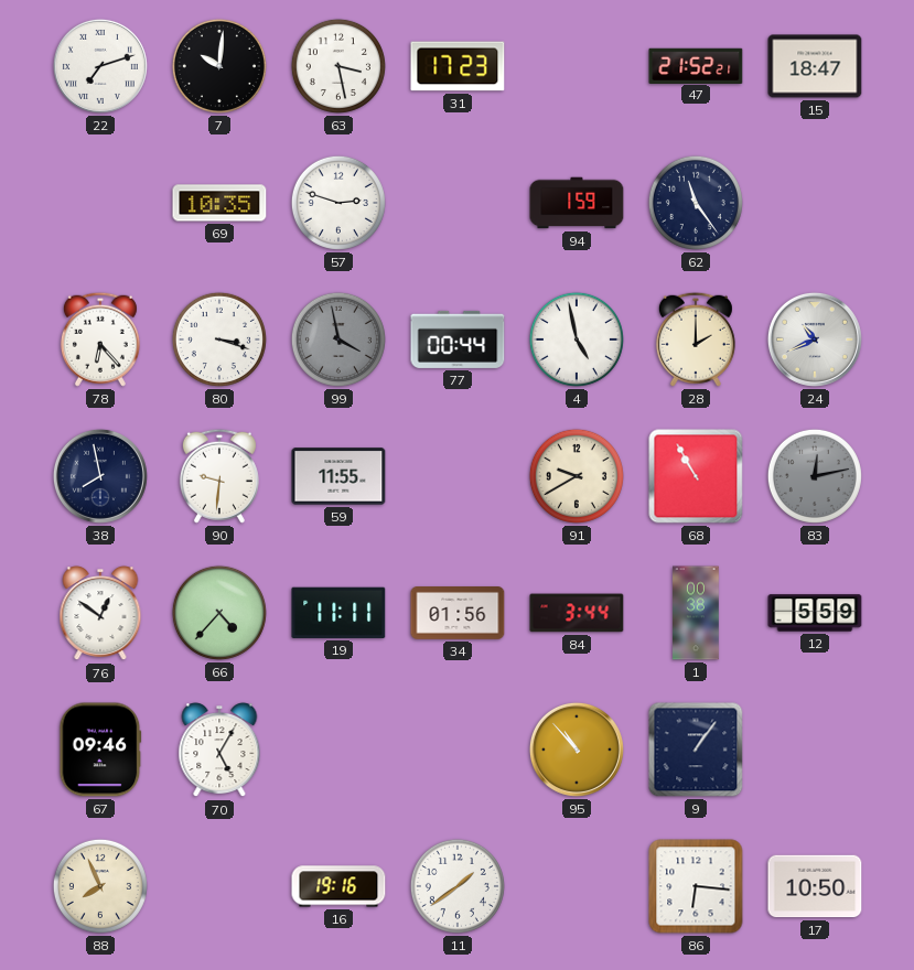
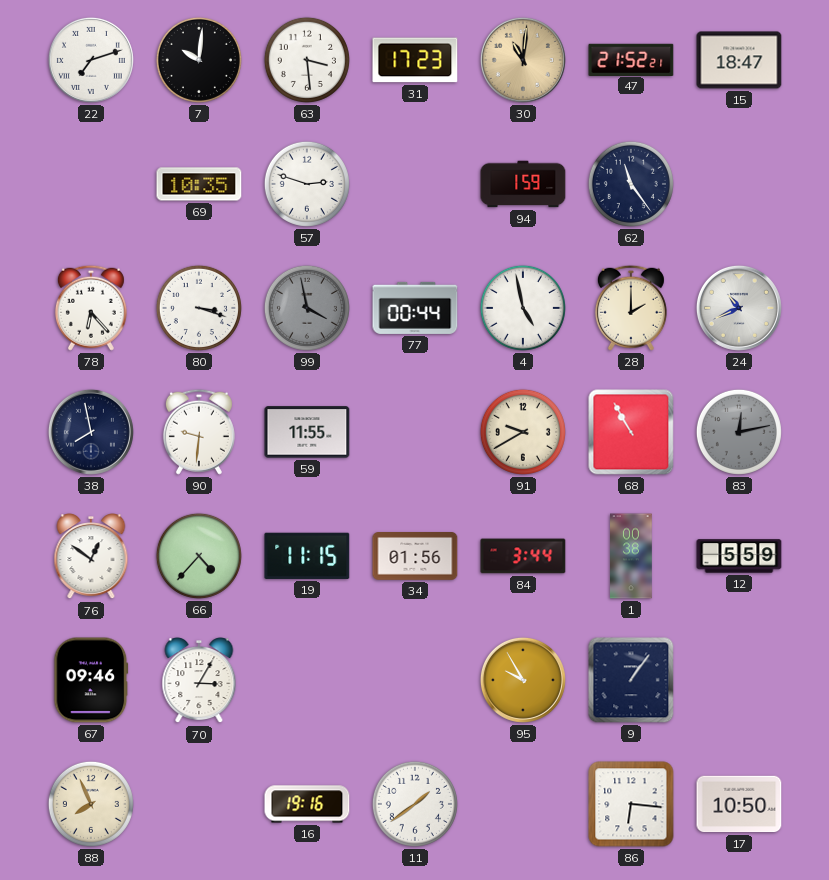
63: 3:28 -> 3:29 (307, 60)
30: none -> 11:01 (523, 60)
19: 11:11 -> 11:15 (307, 556)
70: 5:05 -> 3:05 (199, 681)
95: 10:53 -> 9:55 (523, 680)
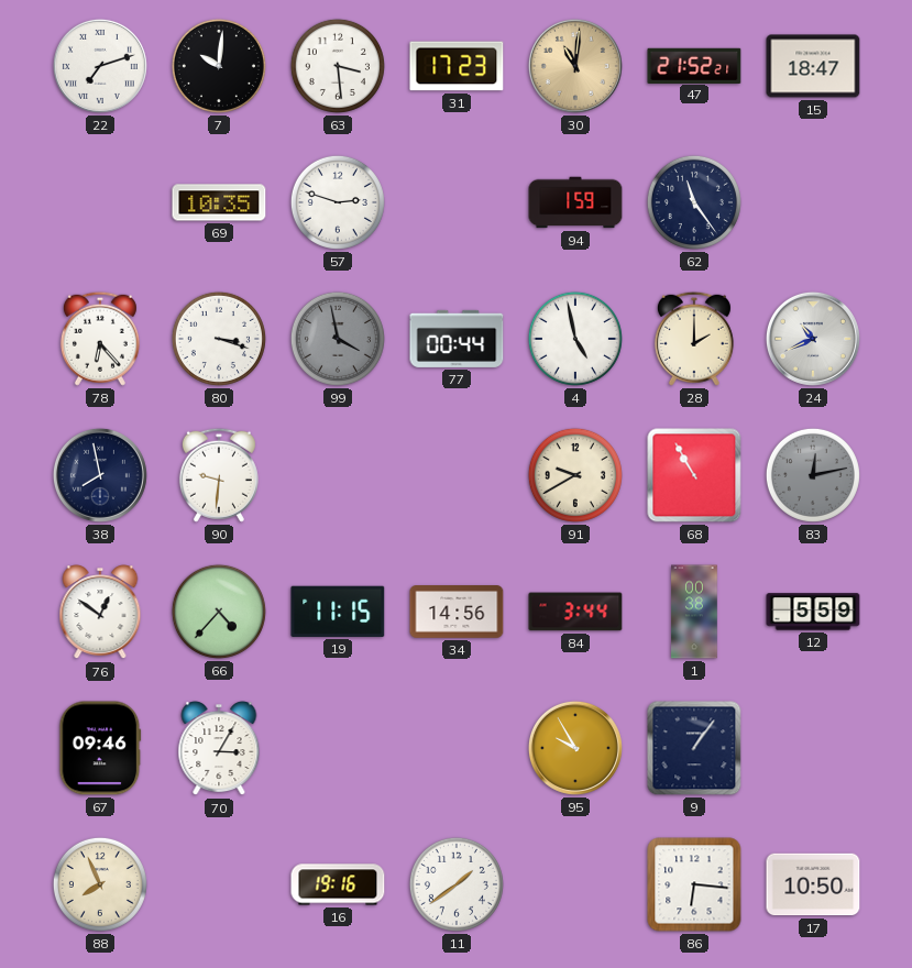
59: 11:55 -> none (307, 432)
34: 01:56 -> 14:56 (457, 613)
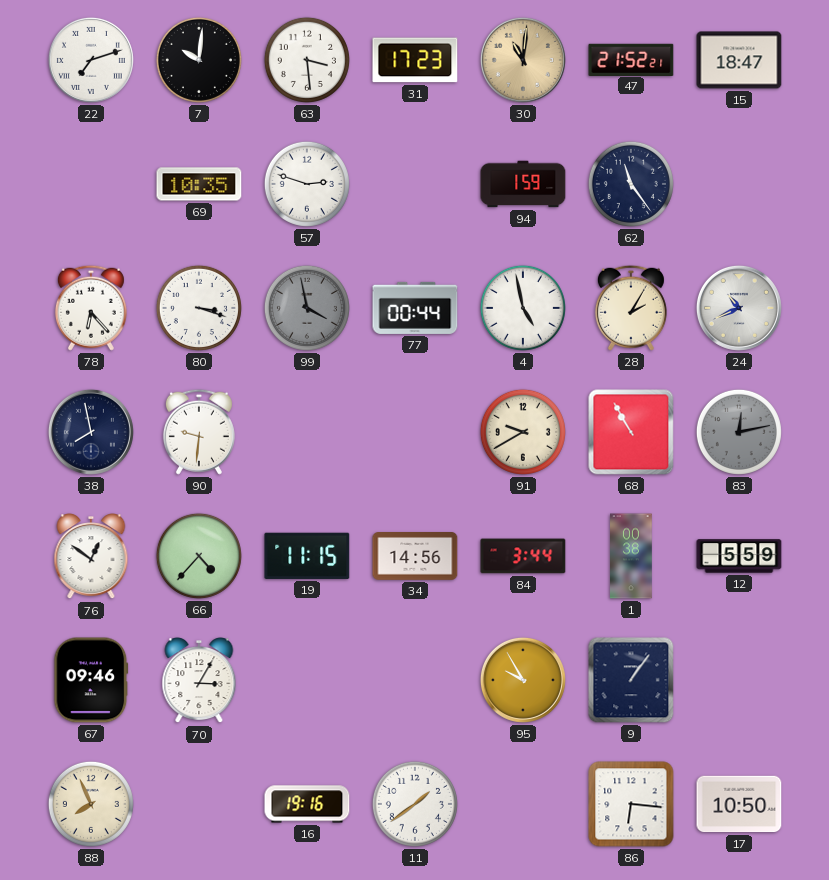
28: 2:00 -> 2:05 (631, 308)
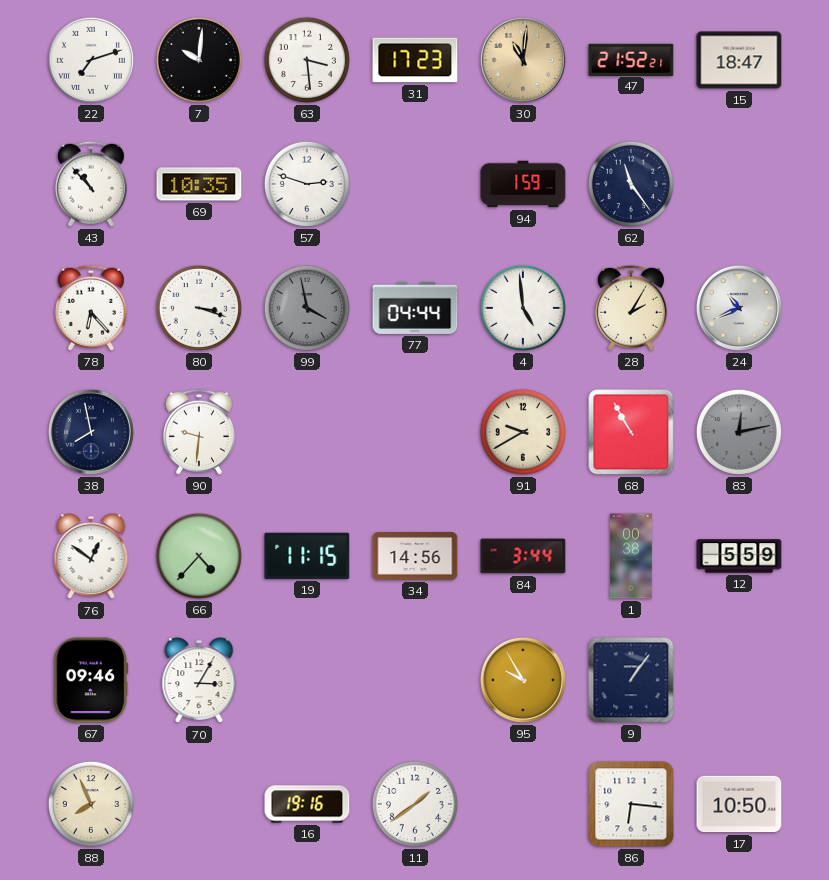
43: none -> 10:53 (91, 184)
77: 00:44 -> 04:44 (415, 308)
4: 4:58 -> 4:59 (523, 308)
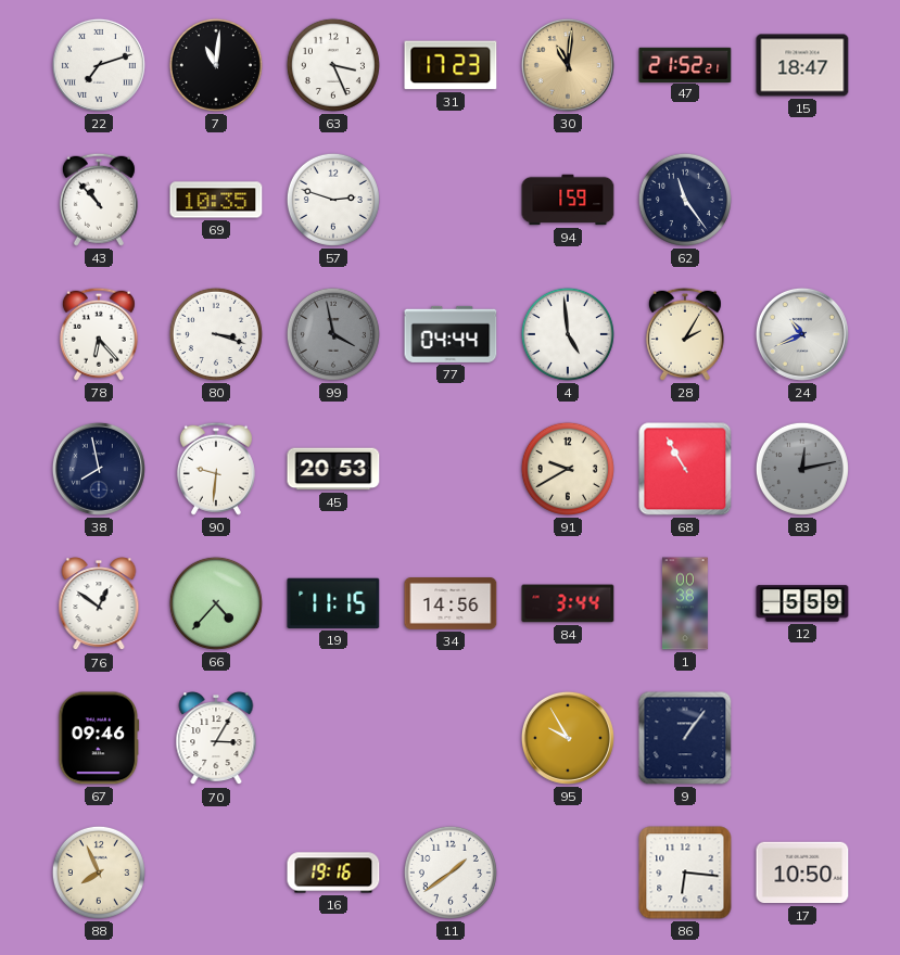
7: 10:01 -> 11:01 (216, 65)
63: 3:29 -> 3:26 (333, 65)
45: none -> 20:53 (333, 469)
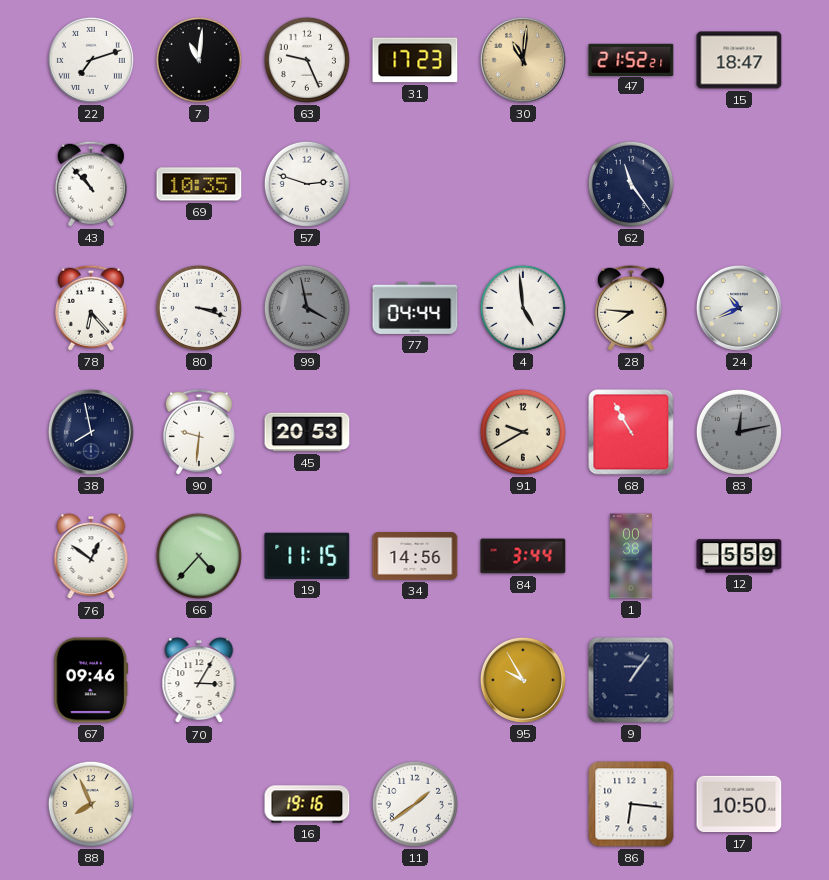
63: 3:26 -> 9:26 (307, 60)
94: 1:59 -> none (568, 200)
28: 2:05 -> 7:46 (631, 308)
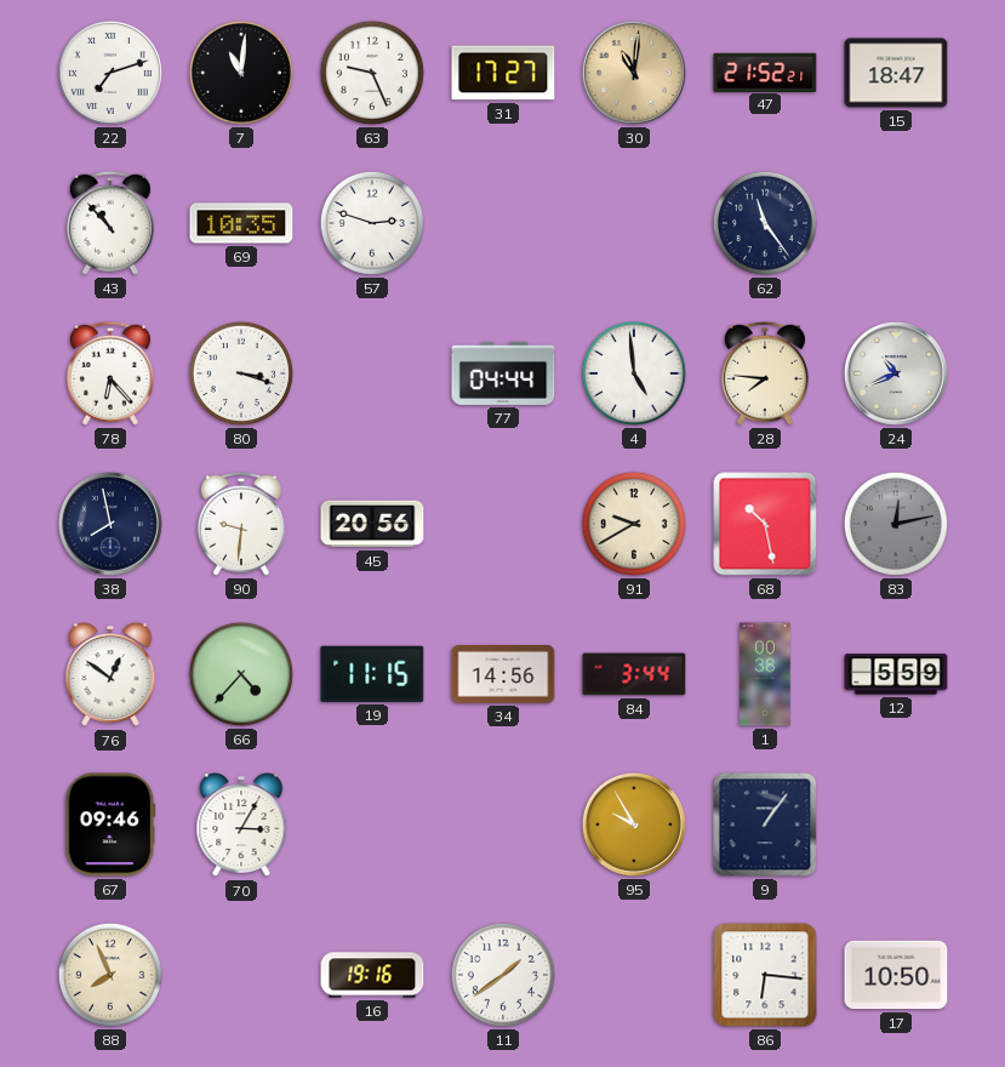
31: 17:23 -> 17:27 (503, 73)
99: 3:58 -> none (307, 308)
45: 20:53 -> 20:56 (372, 524)
68: 10:55 -> 10:28 (765, 524)
